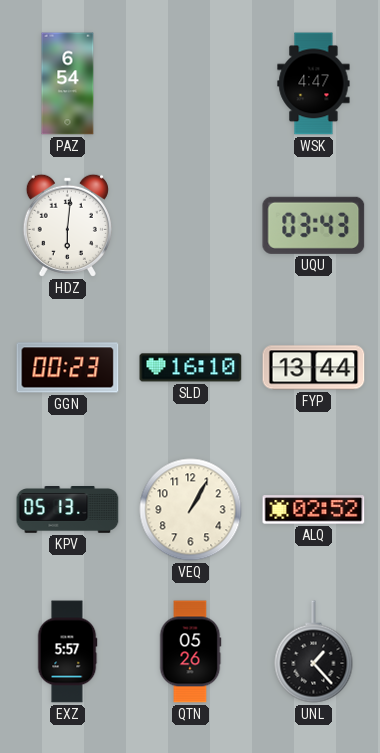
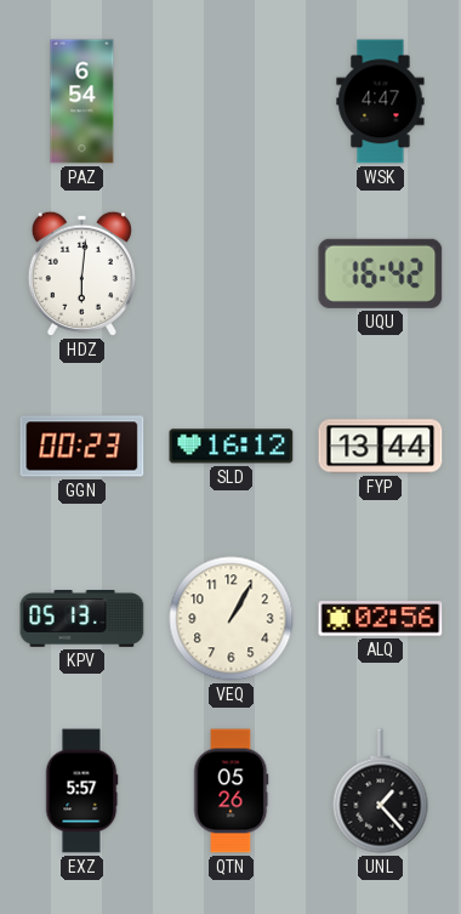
UQU: 03:43 -> 16:42 (381, 273)
SLD: 16:10 -> 16:12 (232, 447)
ALQ: 02:52 -> 02:56 (381, 619)
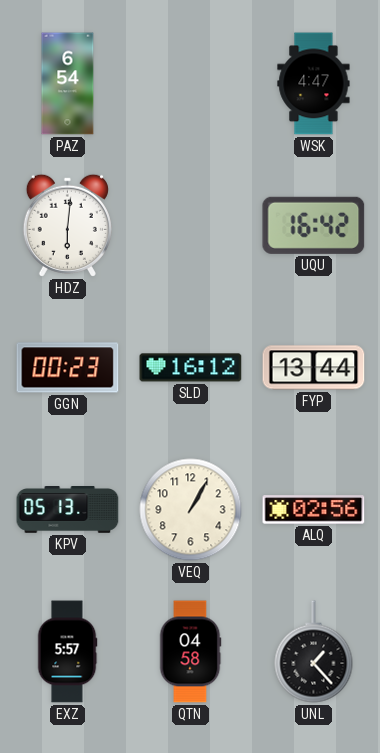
QTN: 05:26 -> 04:58 (190, 652)
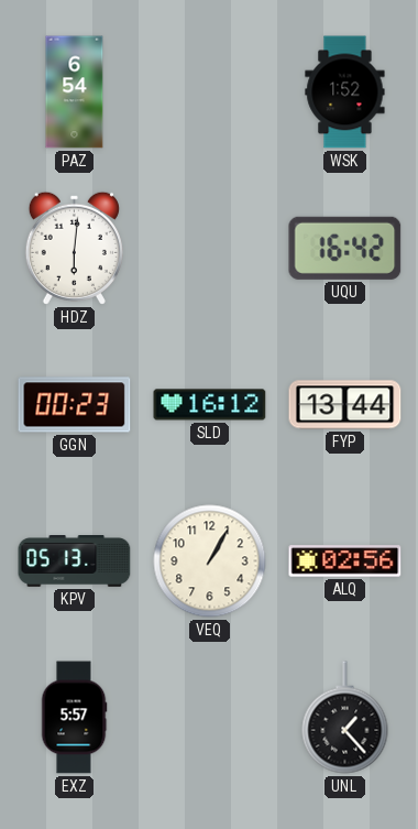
WSK: 4:47 -> 1:52 (345, 92)
QTN: 04:58 -> none (190, 652)
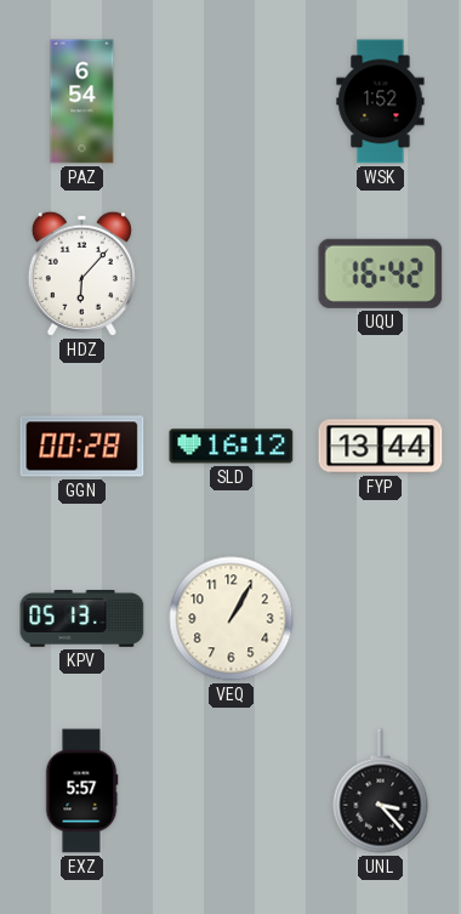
HDZ: 6:01 -> 6:07 (81, 273)
GGN: 00:23 -> 00:28 (82, 447)
ALQ: 02:56 -> none (345, 561)
UNL: 1:23 -> 3:23 (381, 791)
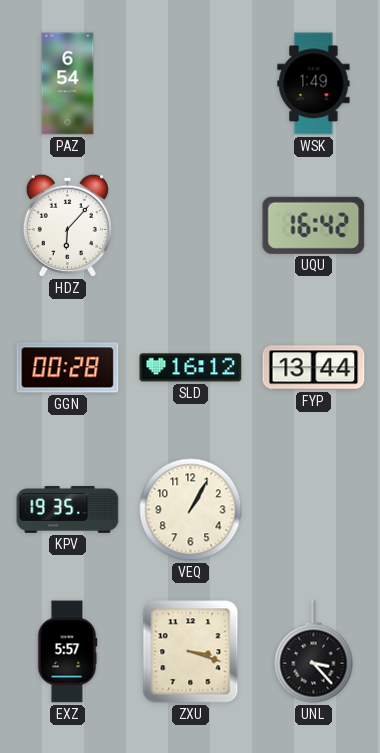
WSK: 1:52 -> 1:49 (314, 84)
KPV: 05:13 -> 19:35 (68, 510)
ZXU: none -> 3:18 (191, 652)
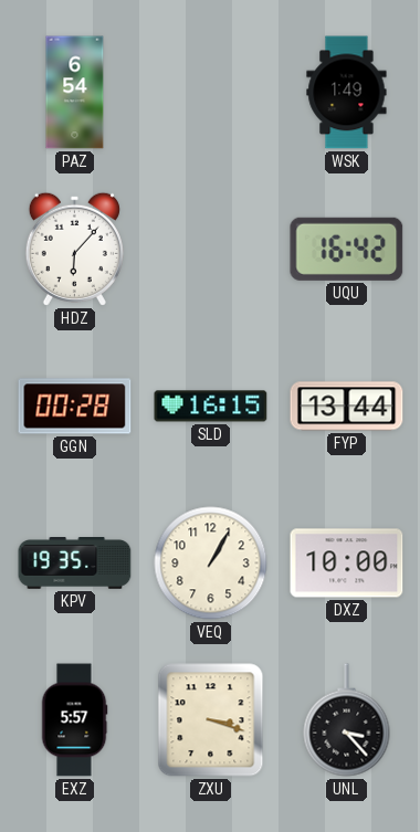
SLD: 16:12 -> 16:15 (211, 407)
DXZ: none -> 10:00 (347, 564)
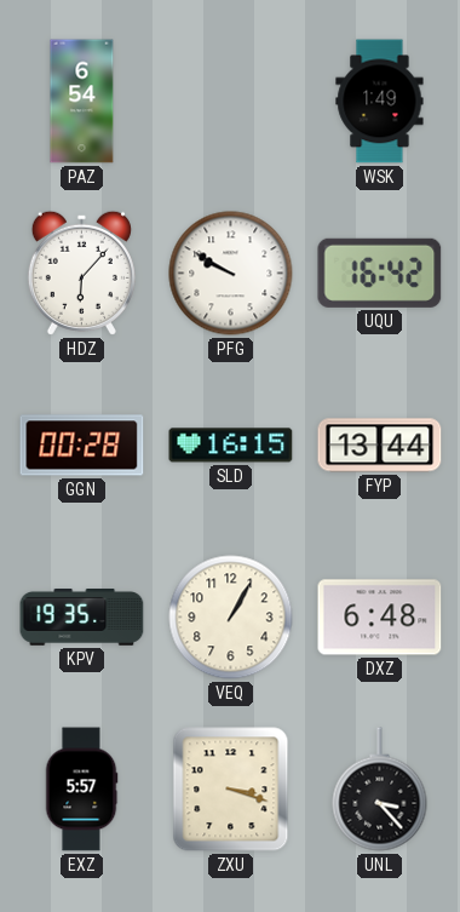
PFG: none -> 9:50 (231, 274)
DXZ: 10:00 -> 6:48 (380, 618)
